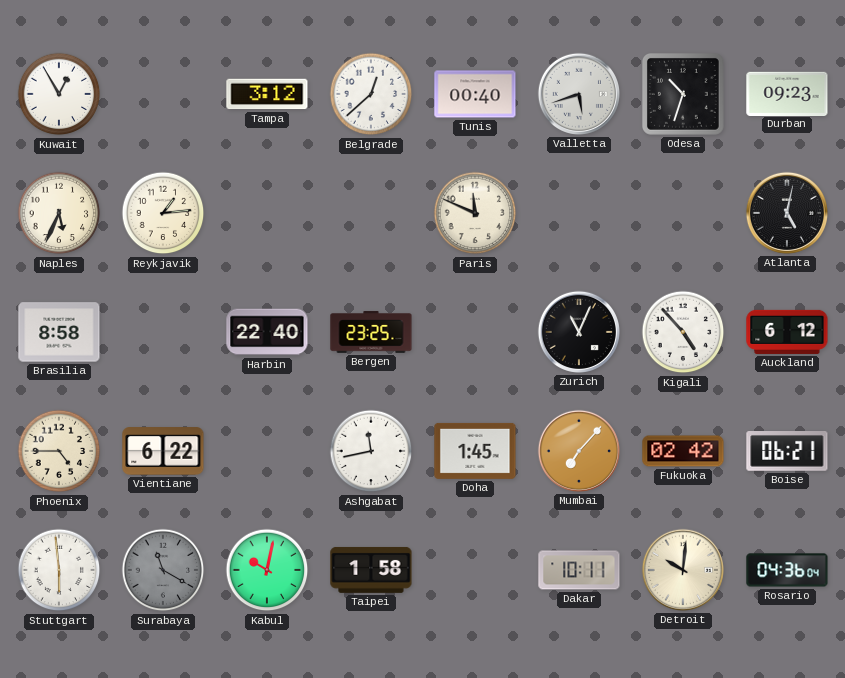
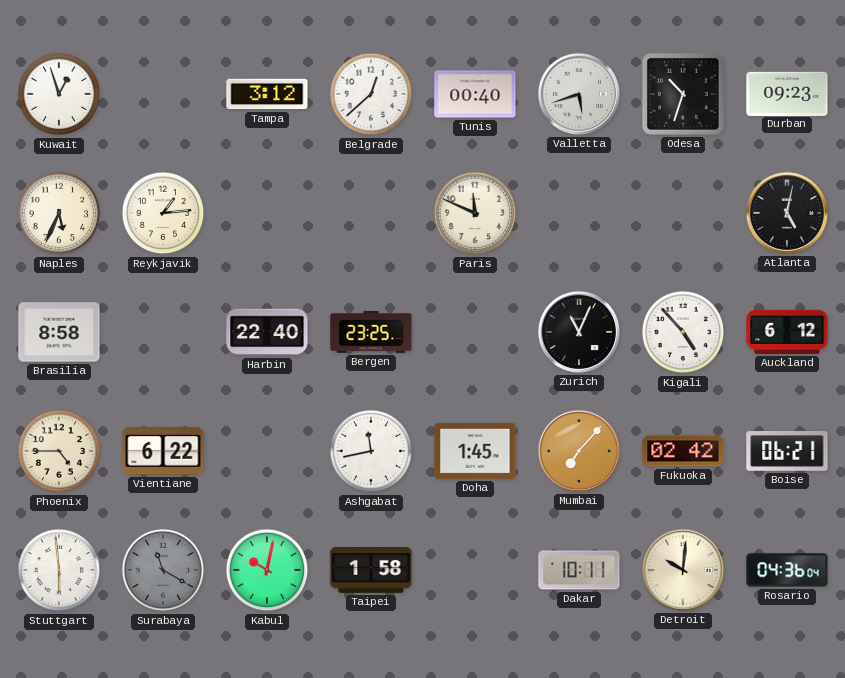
Kuwait: 12:55 -> 12:57 (59, 94)
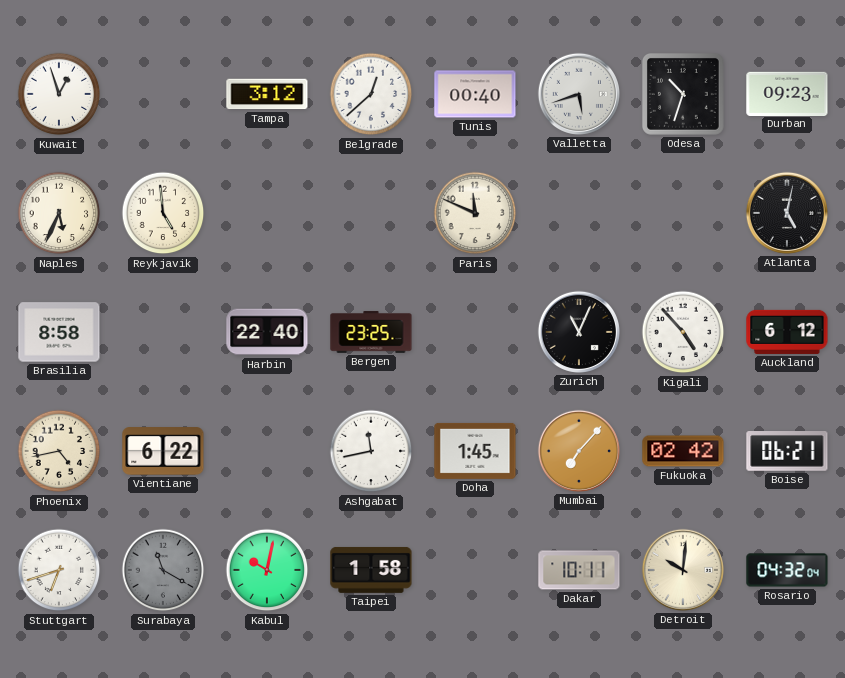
Reykjavik: 1:14 -> 4:59 (163, 213)
Phoenix: 4:45 -> 4:43 (59, 451)
Stuttgart: 5:59 -> 6:42 (59, 570)
Rosario: 04:36 -> 04:32 (787, 570)
